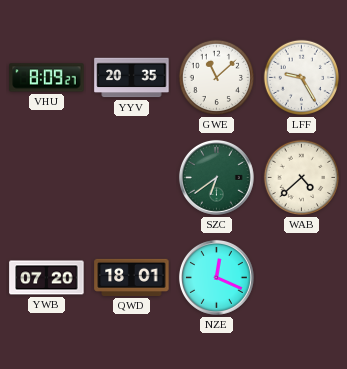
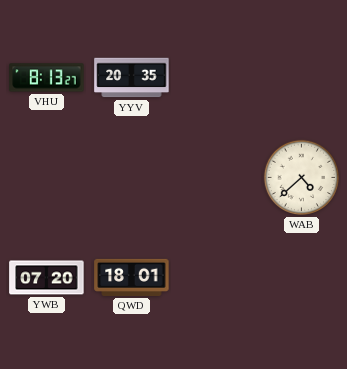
VHU: 8:09 -> 8:13 (47, 78)
GWE: 11:08 -> none (217, 78)
LFF: 9:25 -> none (302, 78)
SZC: 6:39 -> none (216, 177)
NZE: 12:19 -> none (216, 277)
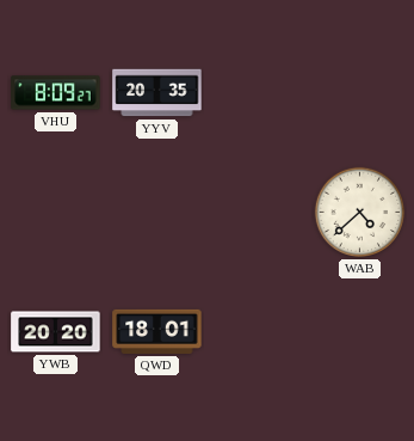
VHU: 8:13 -> 8:09 (56, 93)
YWB: 07:20 -> 20:20 (56, 332)
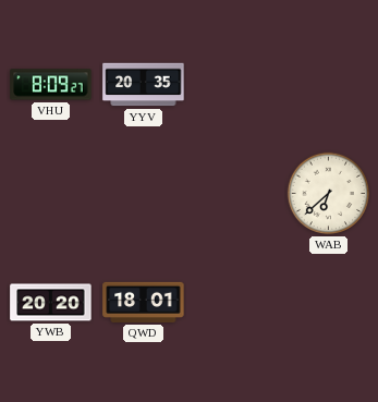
WAB: 4:38 -> 6:38 (329, 194)
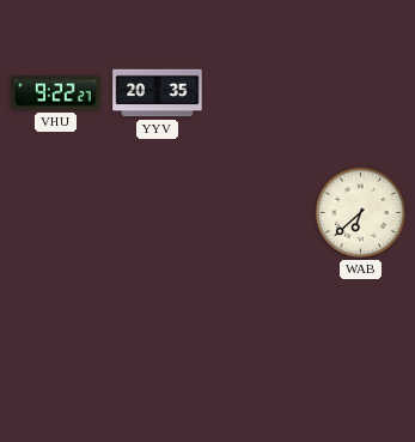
VHU: 8:09 -> 9:22 (56, 93)
YWB: 20:20 -> none (51, 303)
QWD: 18:01 -> none (144, 302)
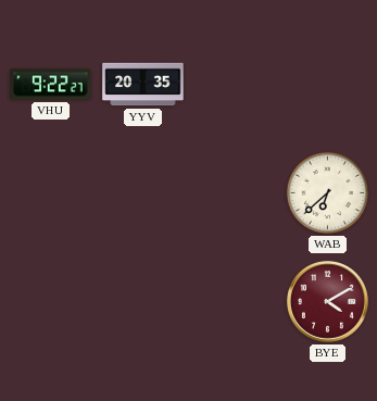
BYE: none -> 4:10 (327, 301)
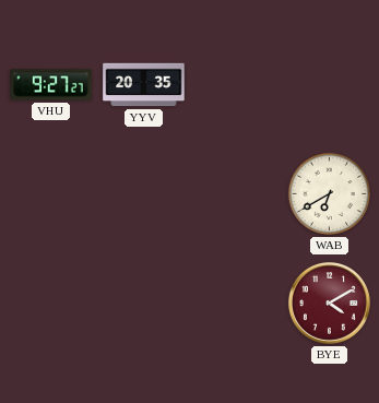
VHU: 9:22 -> 9:27 (51, 85)
WAB: 6:38 -> 6:40 (330, 194)
